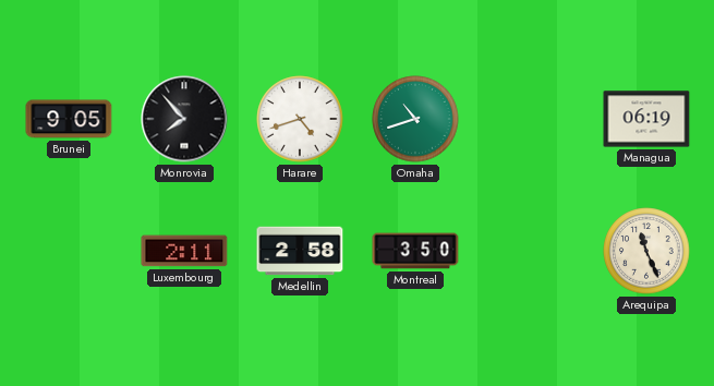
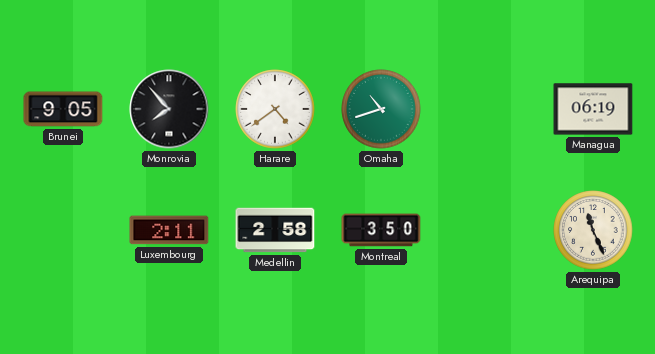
Harare: 4:42 -> 4:39 (275, 109)
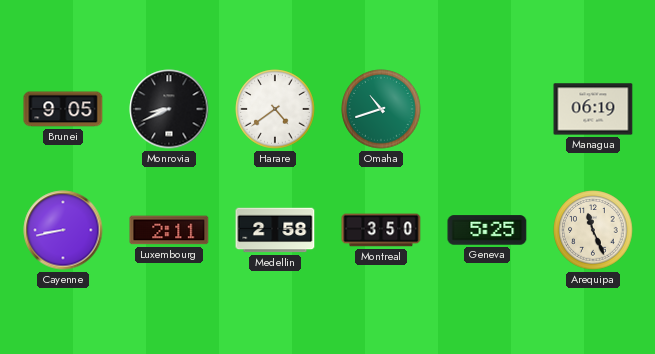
Monrovia: 7:53 -> 8:41 (169, 109)
Cayenne: none -> 8:43 (63, 230)
Geneva: none -> 5:25 (487, 230)
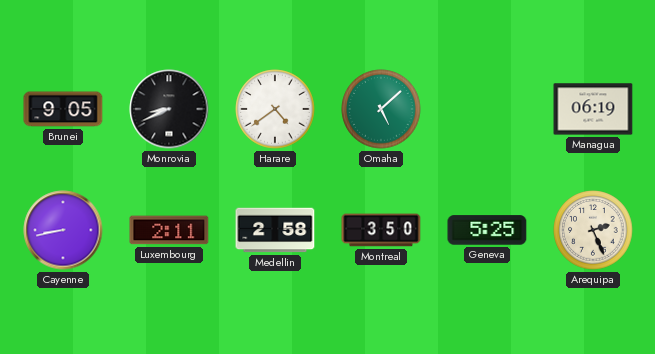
Omaha: 10:42 -> 5:08 (381, 109)
Arequipa: 11:26 -> 2:26 (593, 230)
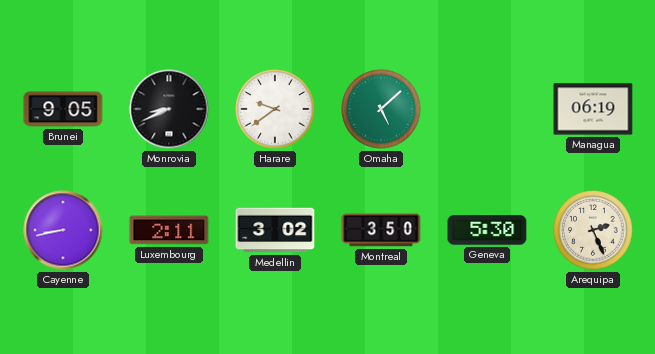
Harare: 4:39 -> 9:39 (275, 109)
Medellin: 2:58 -> 3:02 (275, 230)
Geneva: 5:25 -> 5:30 (487, 230)
